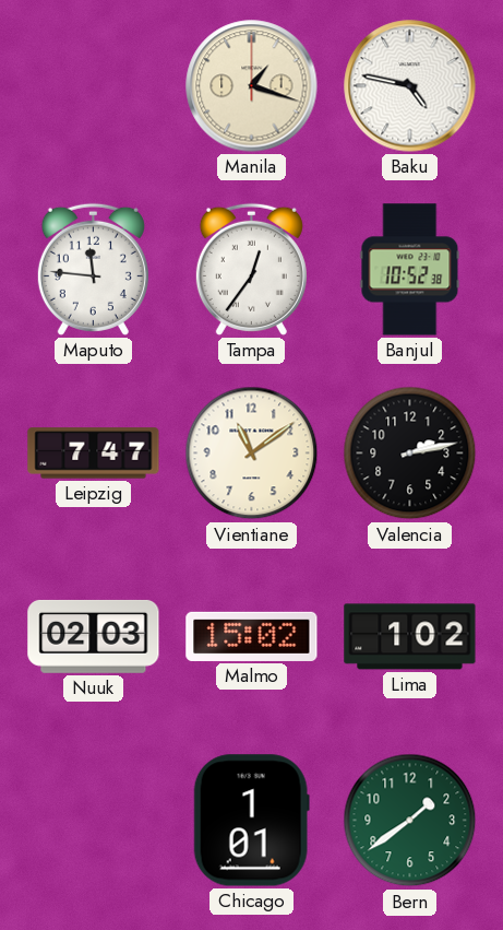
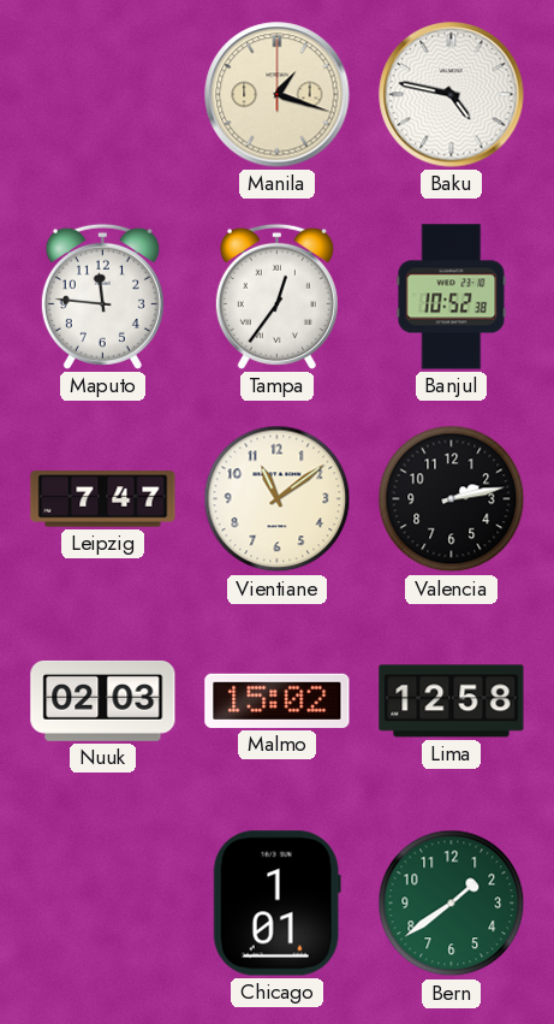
Lima: 1:02 -> 12:58 (452, 702)
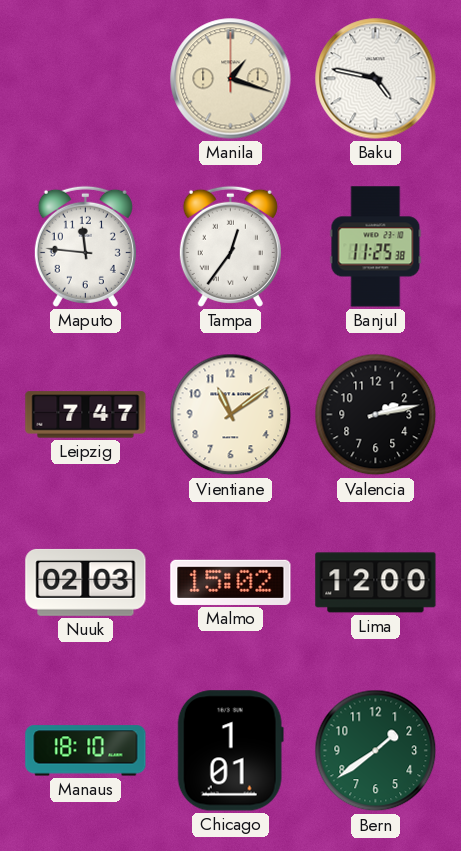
Banjul: 10:52 -> 11:25 (376, 247)
Lima: 12:58 -> 12:00 (376, 583)
Manaus: none -> 18:10 (86, 751)
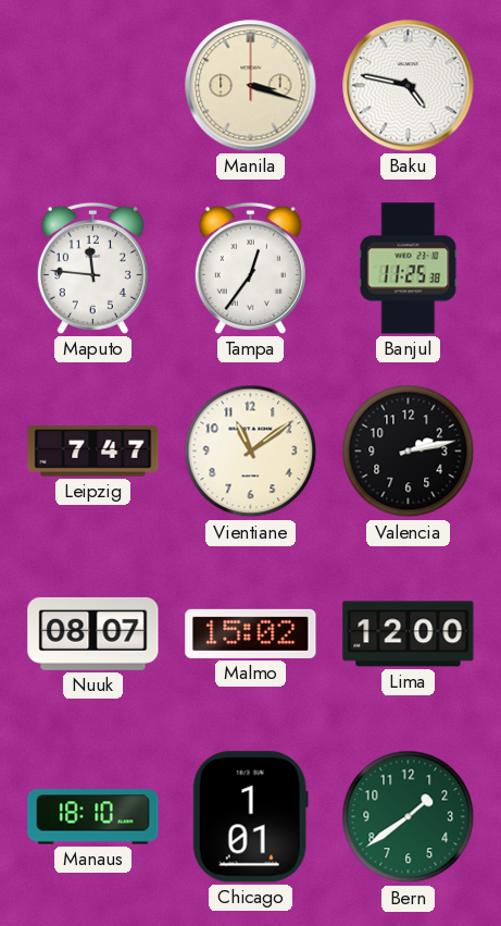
Manila: 1:18 -> 3:18 (251, 86)
Nuuk: 02:03 -> 08:07 (93, 633)
